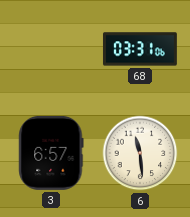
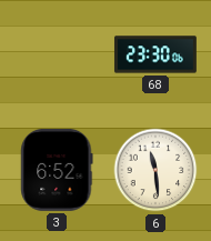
68: 03:31 -> 23:30 (155, 54)
3: 6:57 -> 6:52 (57, 170)
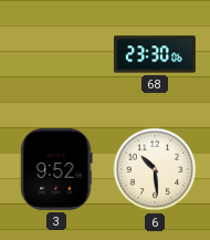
3: 6:52 -> 9:52 (56, 169)
6: 11:29 -> 10:29 (155, 169)
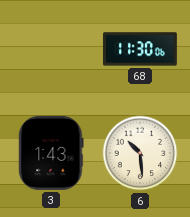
68: 23:30 -> 11:30 (140, 49)
3: 9:52 -> 1:43 (51, 153)
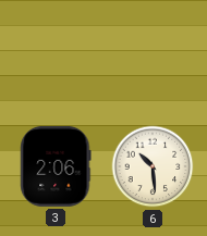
68: 11:30 -> none (140, 49)
3: 1:43 -> 2:06 (56, 166)
